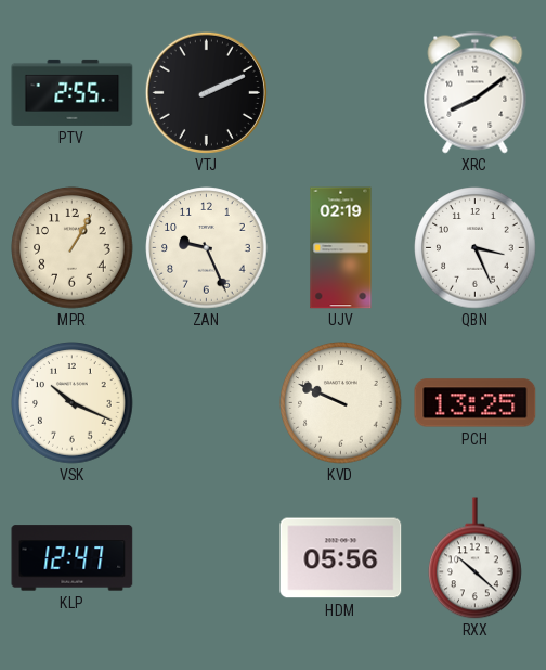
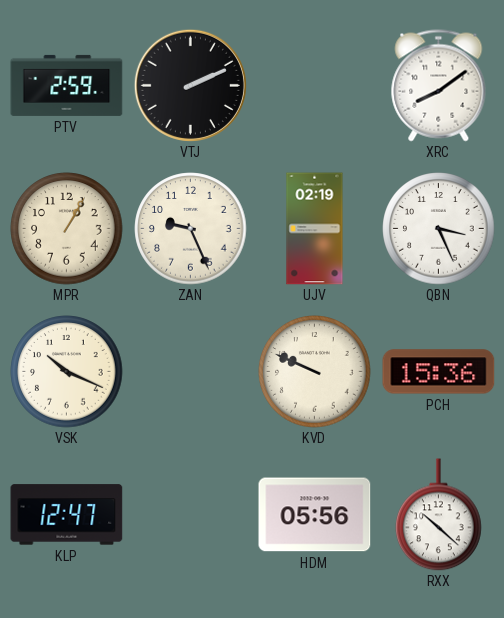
PTV: 2:55 -> 2:59 (67, 85)
PCH: 13:25 -> 15:36 (439, 372)
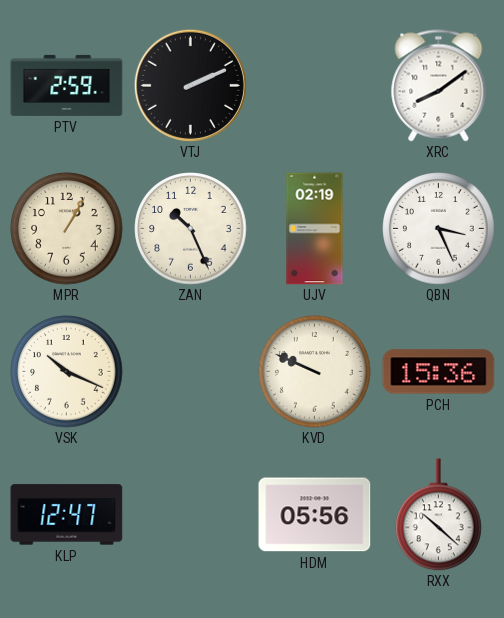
ZAN: 9:26 -> 10:26 (191, 229)
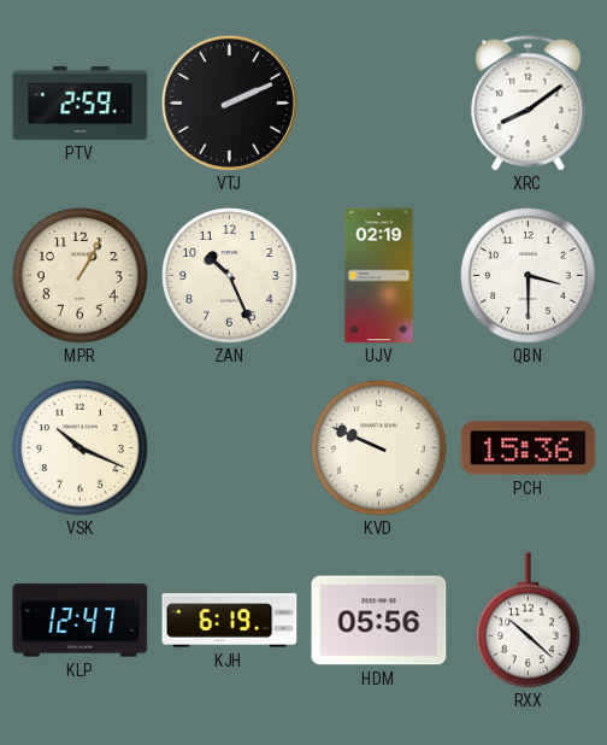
QBN: 3:26 -> 3:30 (529, 276)
KJH: none -> 6:19 (230, 621)
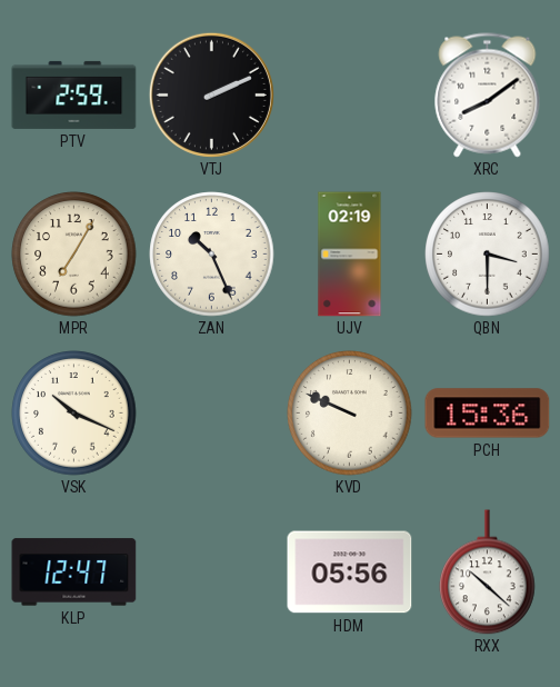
MPR: 1:05 -> 7:05 (74, 255)
KJH: 6:19 -> none (230, 621)
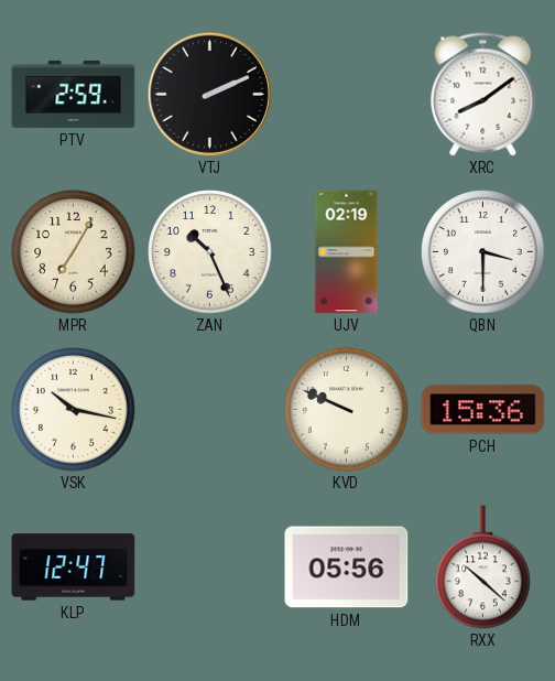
VSK: 10:19 -> 10:17 (74, 410)
